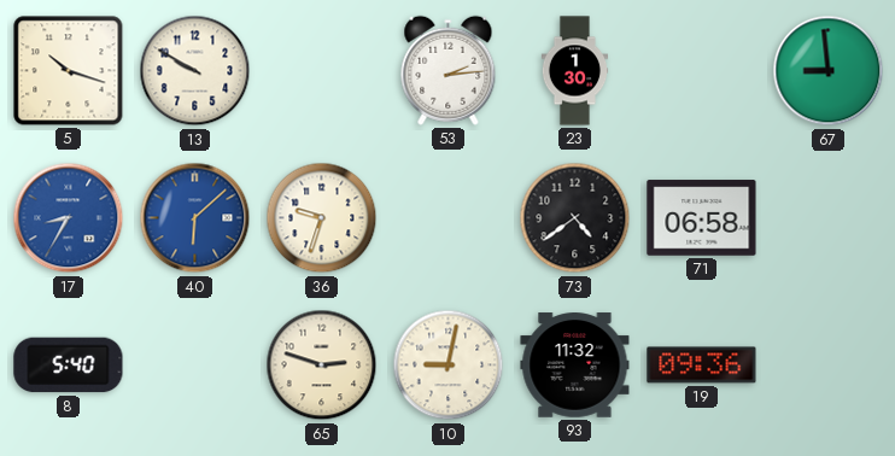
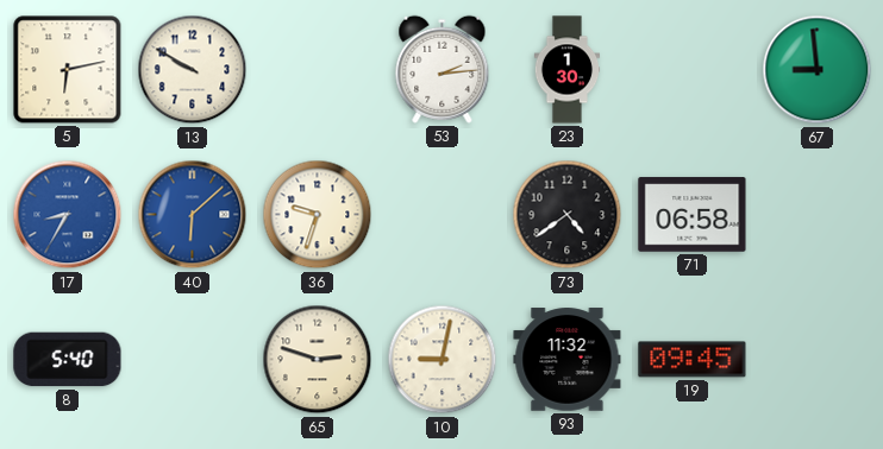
5: 10:18 -> 6:13 (68, 70)
19: 09:36 -> 09:45 (693, 360)
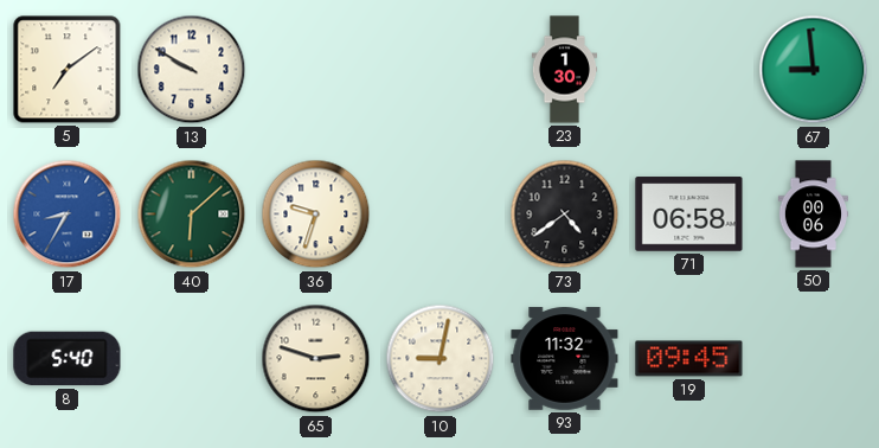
5: 6:13 -> 7:09 (68, 70)
53: 2:14 -> none (443, 69)
40 dial: blue -> green (192, 215)
50: none -> 00:06 (813, 215)
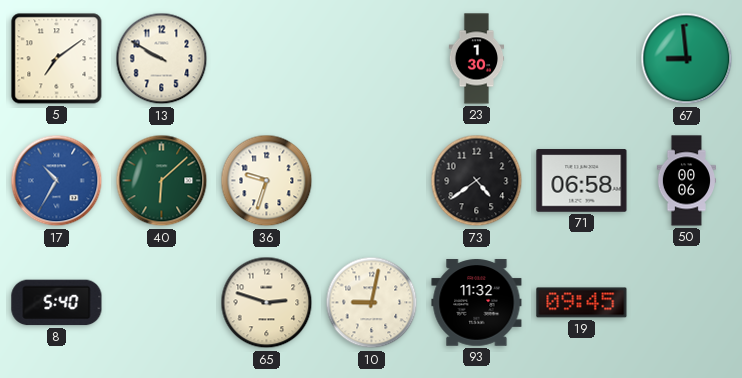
17: 8:35 -> 10:35 (57, 181)
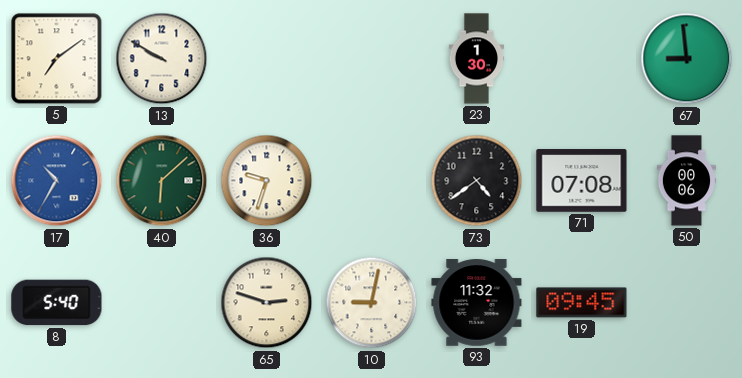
71: 06:58 -> 07:08 (582, 181)
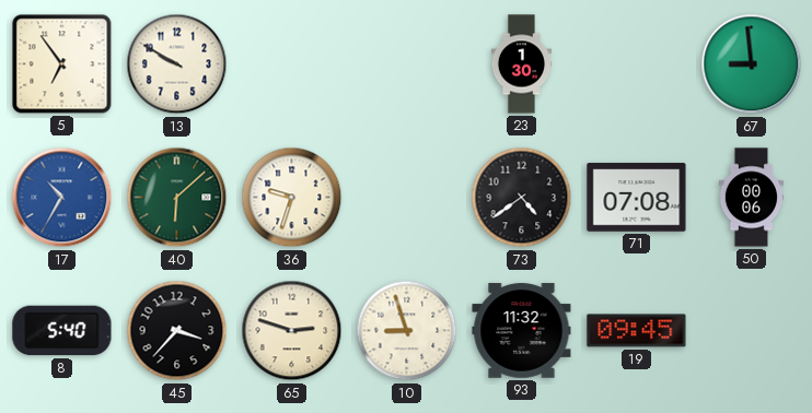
5: 7:09 -> 6:54 (62, 64)
45: none -> 3:37 (177, 331)
10: 9:02 -> 8:57 (407, 331)
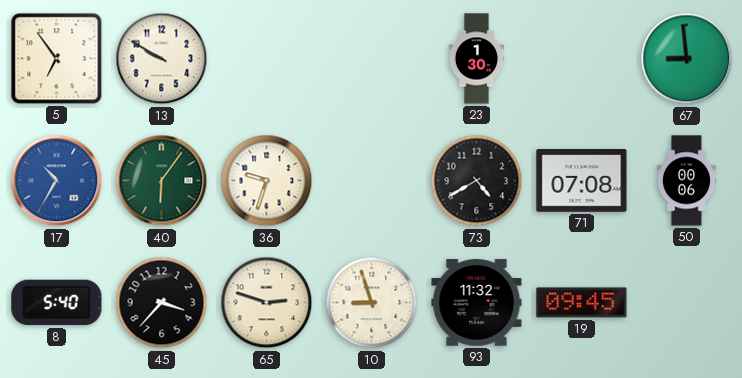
40: 6:08 -> 6:06 (162, 181)
73: 4:39 -> 4:40 (477, 181)
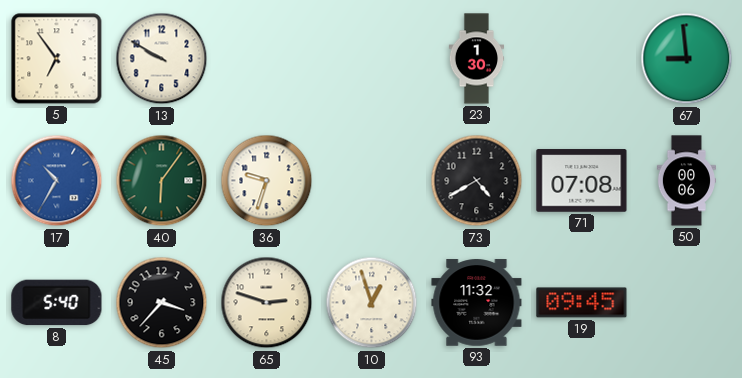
10: 8:57 -> 12:57 (372, 303)
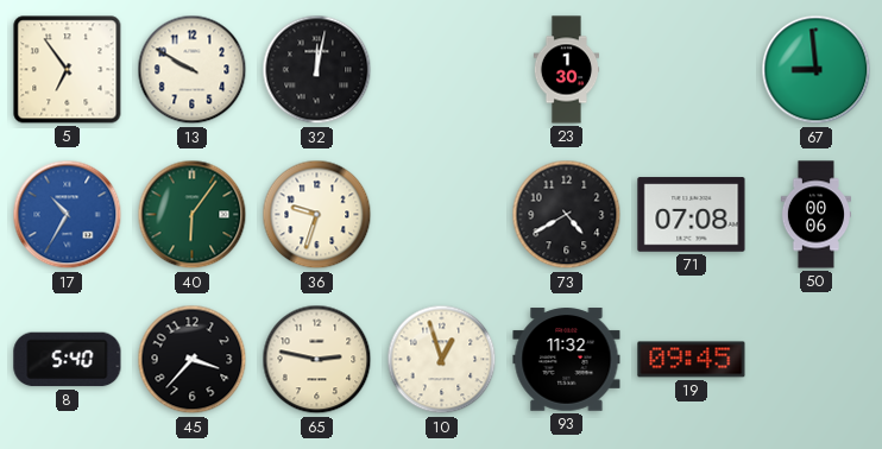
32: none -> 12:02 (317, 70)
65: 2:48 -> 2:47 (317, 360)
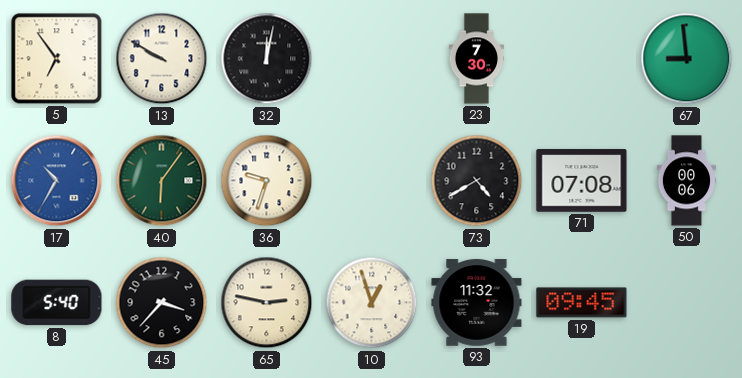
23: 1:30 -> 7:30 (477, 59)
